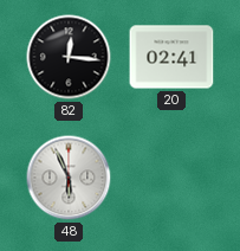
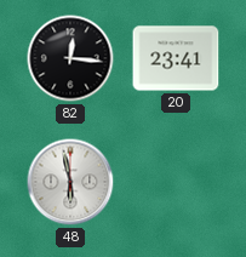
20: 02:41 -> 23:41 (176, 58)
48: 5:56 -> 5:58 (70, 182)
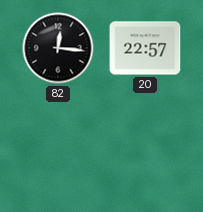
20: 23:41 -> 22:57 (145, 48)
48: 5:58 -> none (70, 182)
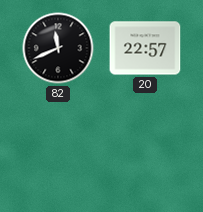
82: 12:16 -> 11:41 (58, 48)
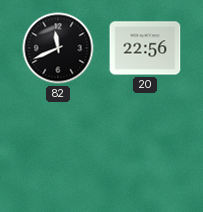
20: 22:57 -> 22:56 (145, 48)
